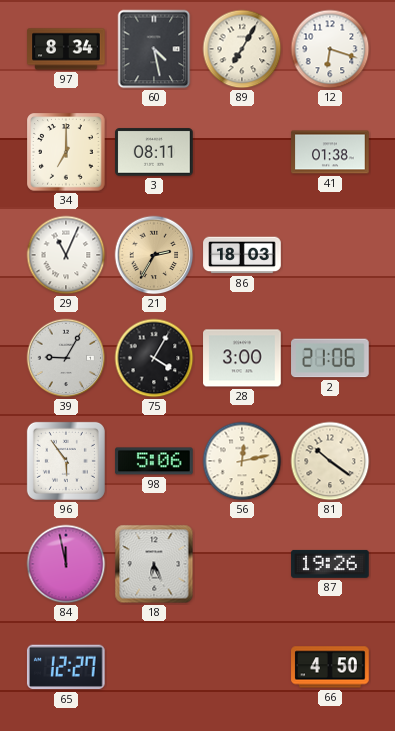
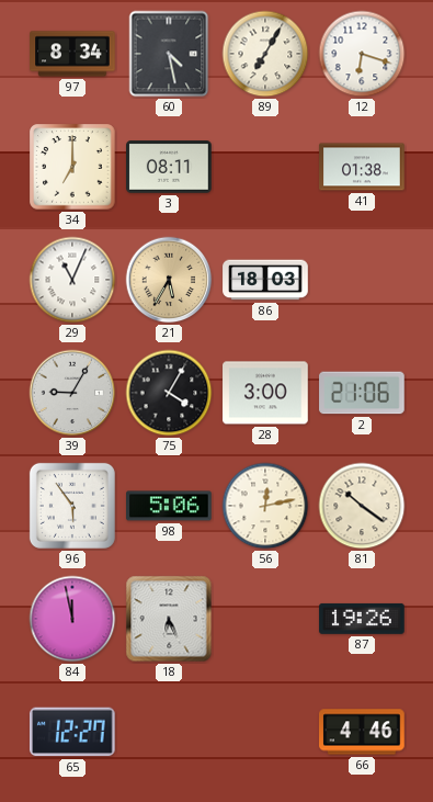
21: 2:35 -> 5:35 (169, 280)
66: 4:50 -> 4:46 (362, 732)
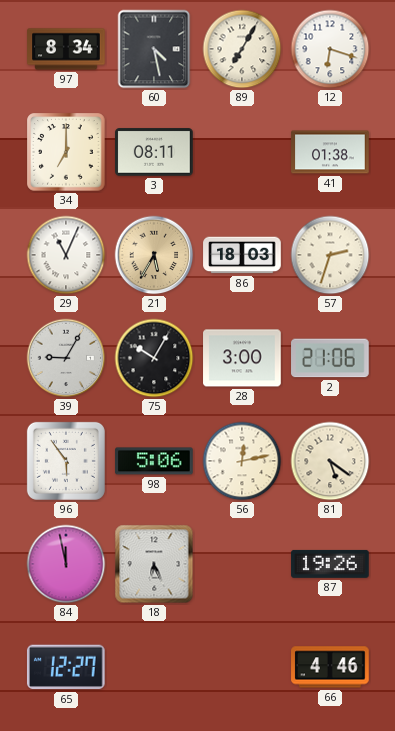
57: none -> 2:33 (330, 255)
75: 4:05 -> 10:05 (154, 358)
81: 10:21 -> 5:21 (330, 461)
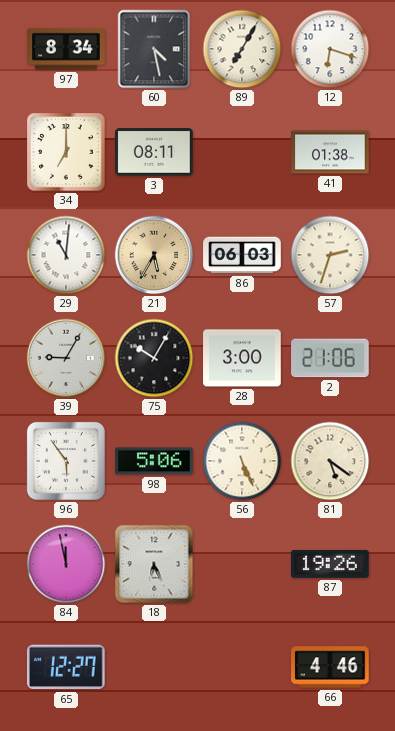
29: 11:04 -> 11:01 (66, 255)
86: 18:03 -> 06:03 (242, 255)
56: 12:13 -> 5:26 (242, 461)
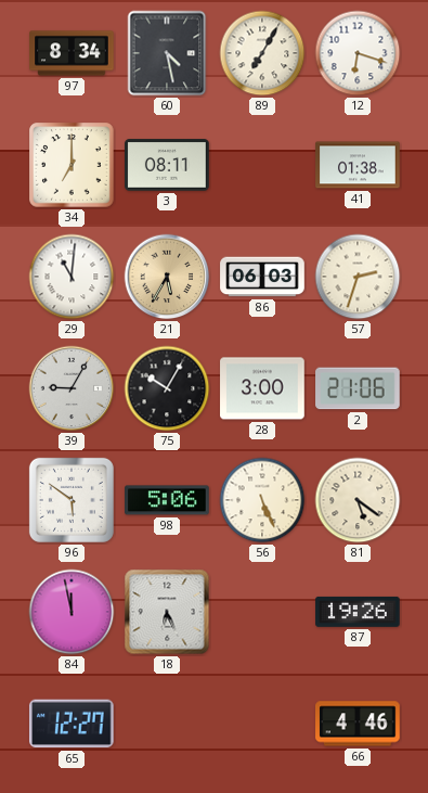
96: 5:54 -> 5:51 (72, 500)
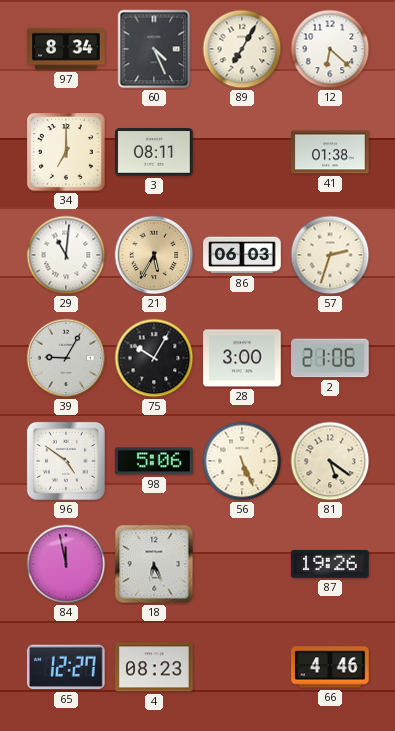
60: 4:28 -> 4:26 (154, 49)
12: 6:18 -> 6:22 (330, 49)
96: 5:51 -> 4:51 (66, 461)
4: none -> 08:23 (154, 667)
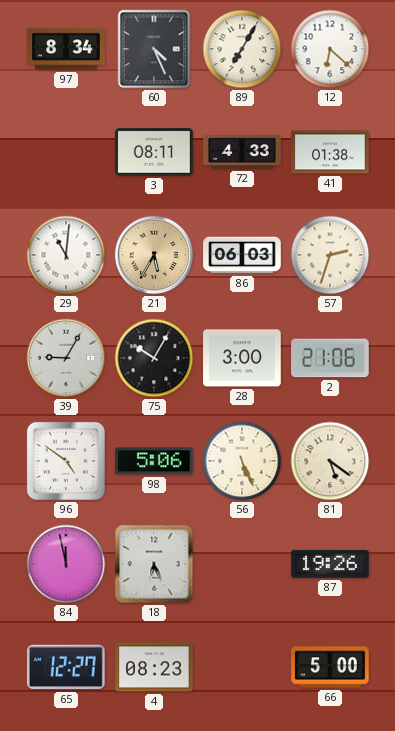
34: 7:00 -> none (66, 152)
72: none -> 4:33 (242, 152)
66: 4:46 -> 5:00 (330, 667)
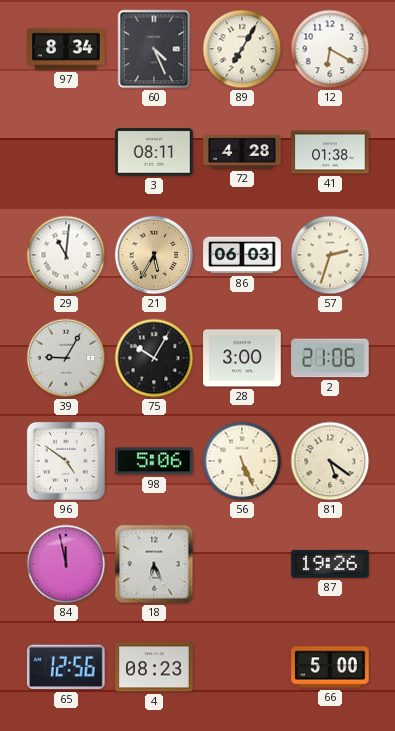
12: 6:22 -> 6:20 (330, 49)
72: 4:33 -> 4:28 (242, 152)
65: 12:27 -> 12:56 (66, 667)
